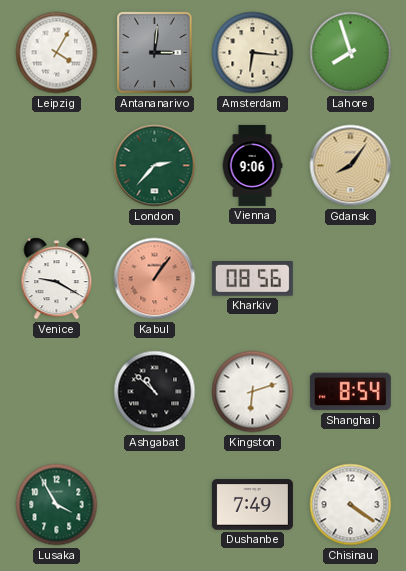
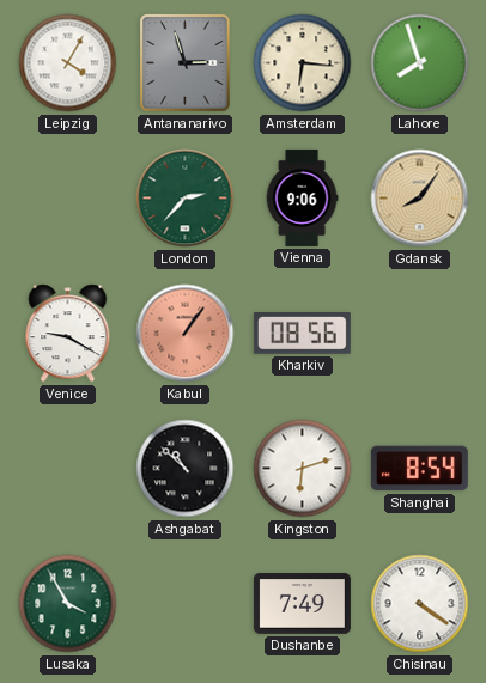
Antananarivo: 3:01 -> 2:57 (186, 63)
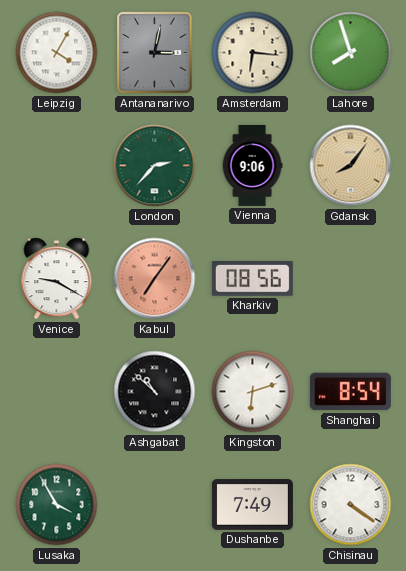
Antananarivo: 2:57 -> 3:02 (155, 53)
Kabul: 1:06 -> 7:06 (155, 279)
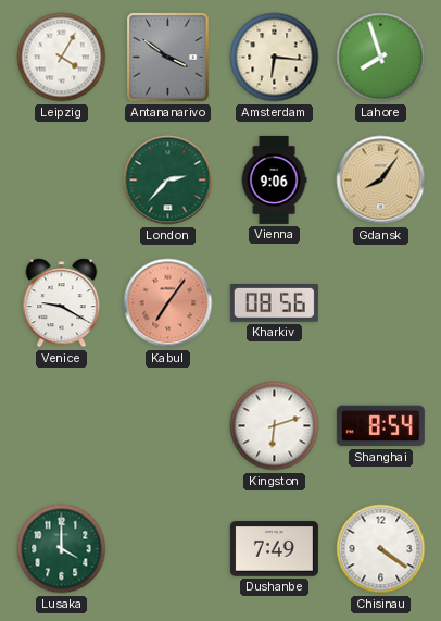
Antananarivo: 3:02 -> 3:51 (168, 58)
Ashgabat: 10:52 -> none (155, 392)
Lusaka: 3:55 -> 4:00 (62, 549)
